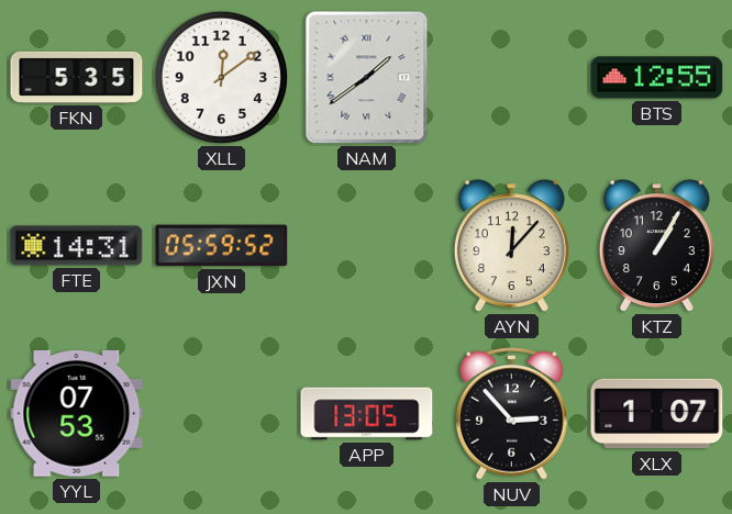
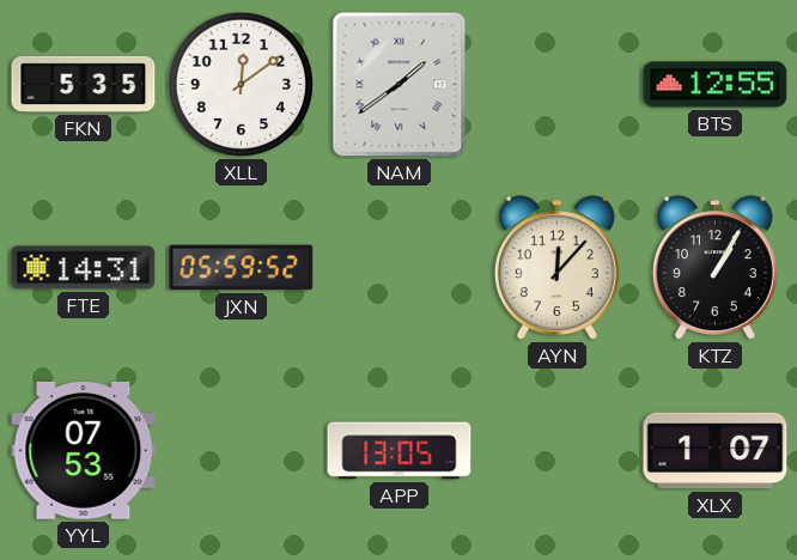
NUV: 2:53 -> none (512, 414)
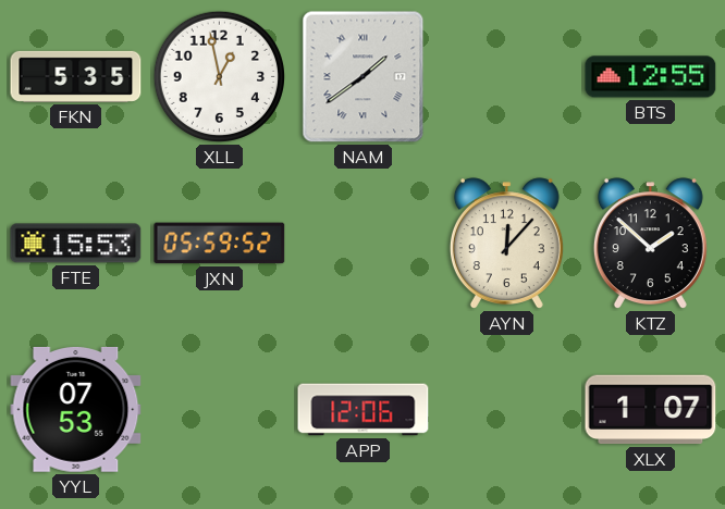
XLL: 12:09 -> 12:58 (219, 76)
FTE: 14:31 -> 15:53 (76, 244)
KTZ: 1:05 -> 1:52 (650, 244)
APP: 13:05 -> 12:06 (364, 410)
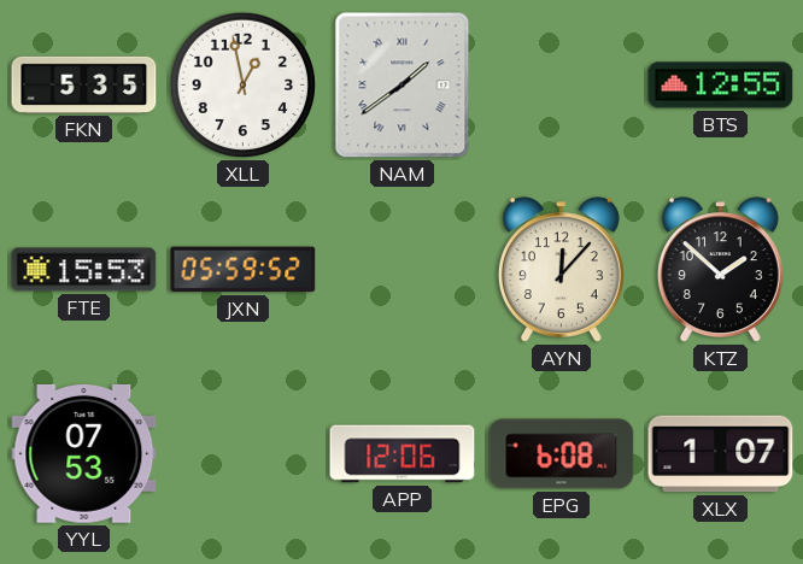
EPG: none -> 6:08 (562, 454)
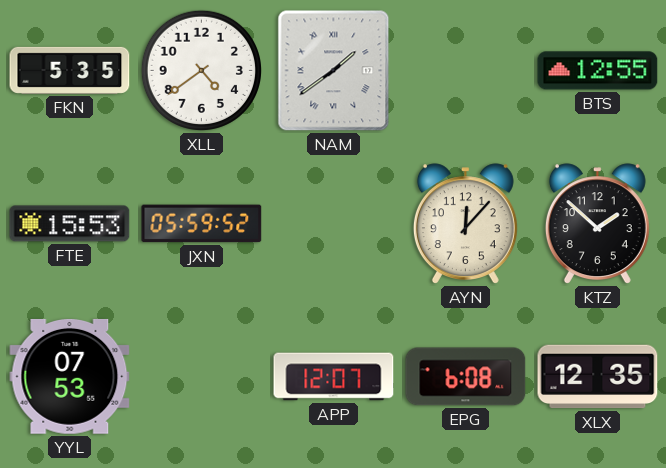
XLL: 12:58 -> 4:39 (201, 70)
APP: 12:06 -> 12:07 (334, 377)
XLX: 1:07 -> 12:35 (598, 377)
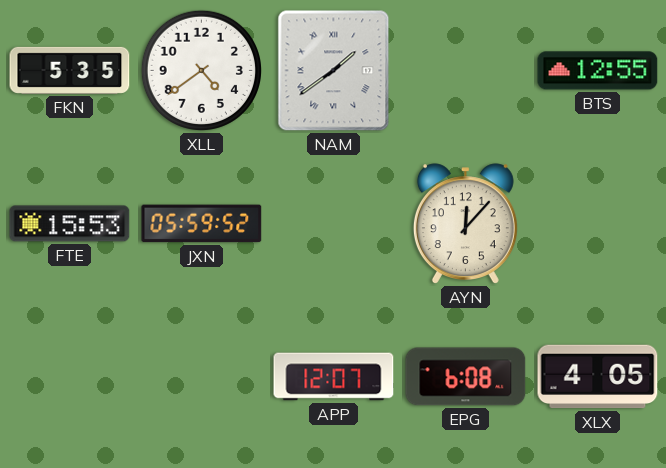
KTZ: 1:52 -> none (597, 224)
YYL: 07:53 -> none (70, 376)
XLX: 12:35 -> 4:05 (598, 377)
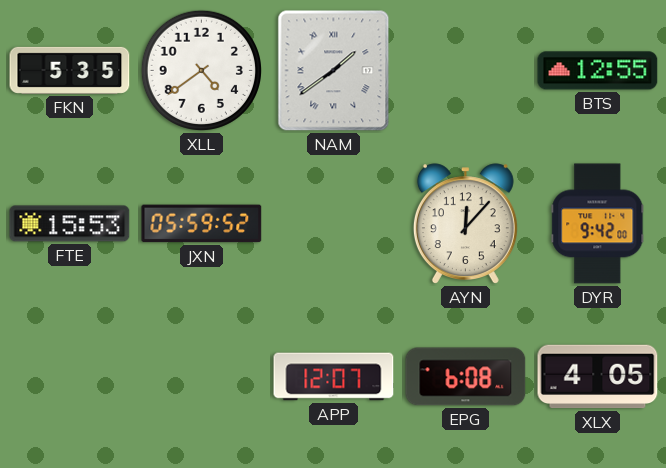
DYR: none -> 9:42 (598, 224)
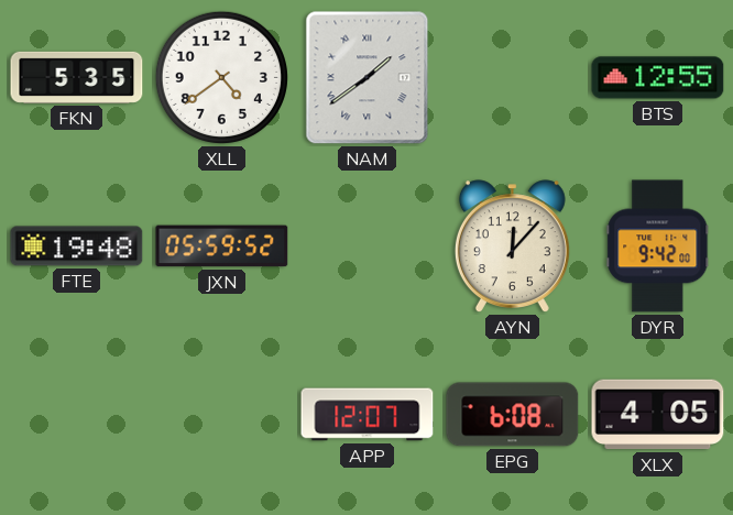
FTE: 15:53 -> 19:48 (77, 246)
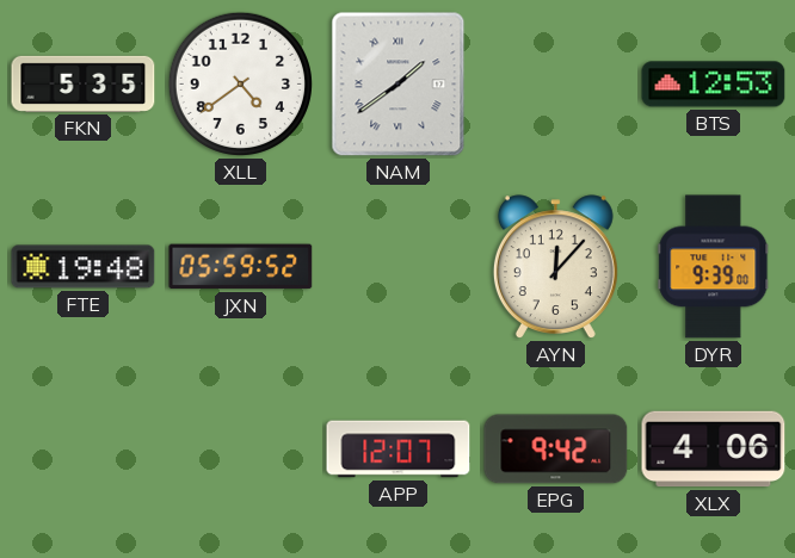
BTS: 12:55 -> 12:53 (714, 85)
DYR: 9:42 -> 9:39 (714, 267)
EPG: 6:08 -> 9:42 (556, 449)
XLX: 4:05 -> 4:06 (714, 449)
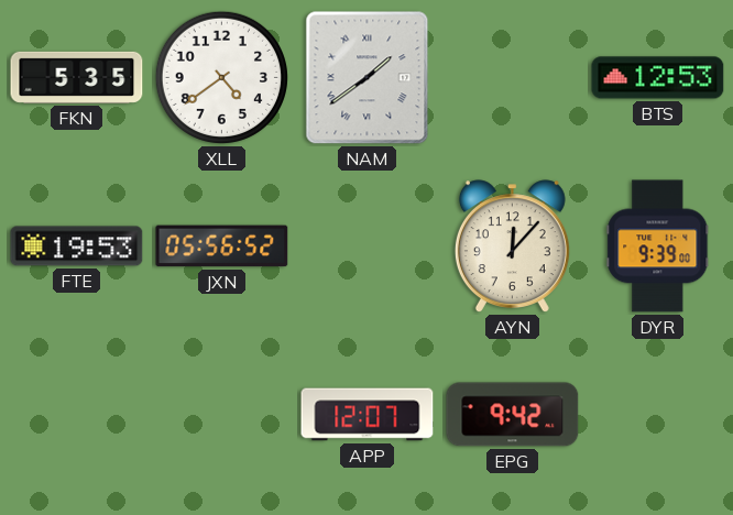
FTE: 19:48 -> 19:53 (77, 246)
JXN: 05:59 -> 05:56 (222, 246)
XLX: 4:06 -> none (714, 449)
